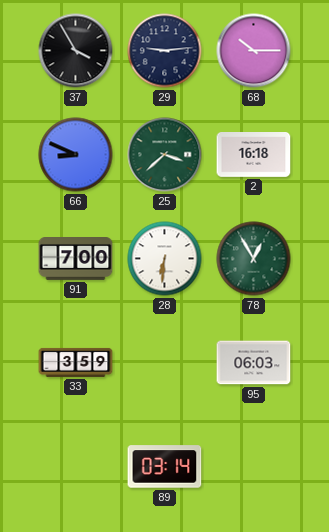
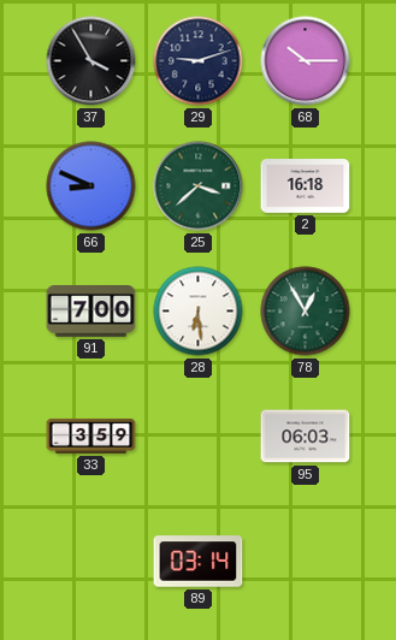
29: 9:14 -> 9:12 (199, 61)
28: 6:31 -> 6:29 (199, 312)
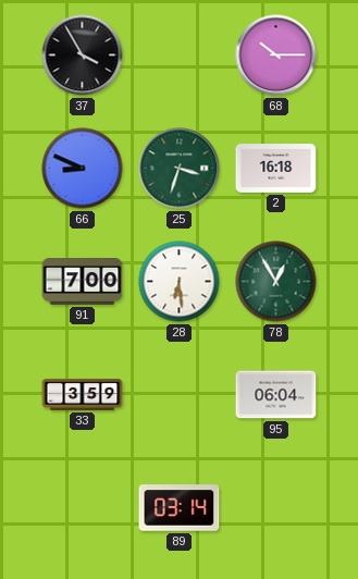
29: 9:12 -> none (199, 61)
25: 3:38 -> 3:33 (180, 169)
95: 06:03 -> 06:04 (276, 395)
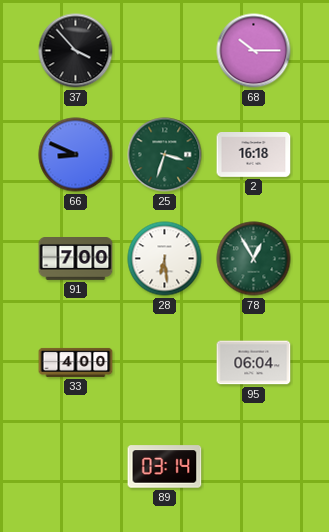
37: 3:55 -> 3:53 (76, 51)
33: 3:59 -> 4:00 (76, 362)
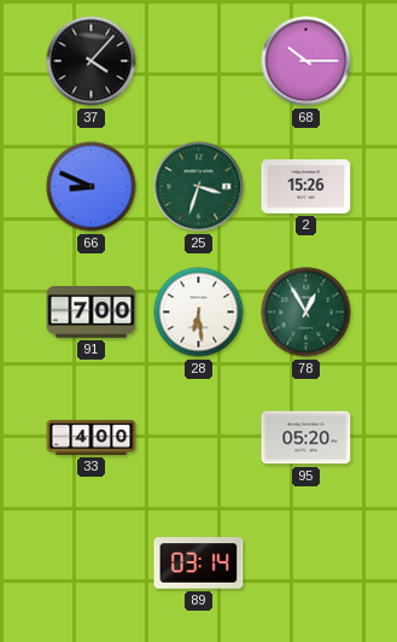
37: 3:53 -> 4:07 (92, 62)
2: 16:18 -> 15:26 (306, 187)
95: 06:04 -> 05:20 (306, 438)
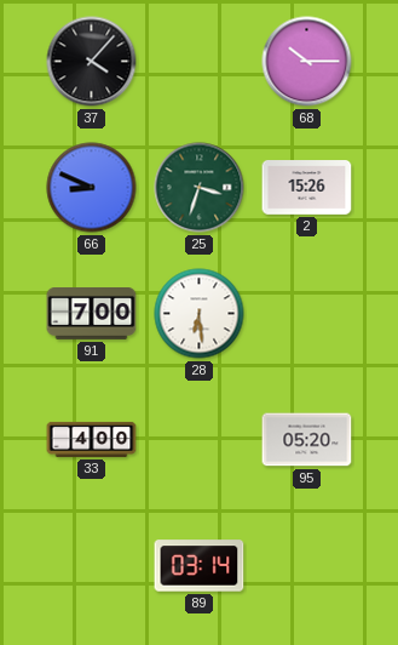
78: 12:55 -> none (306, 313)
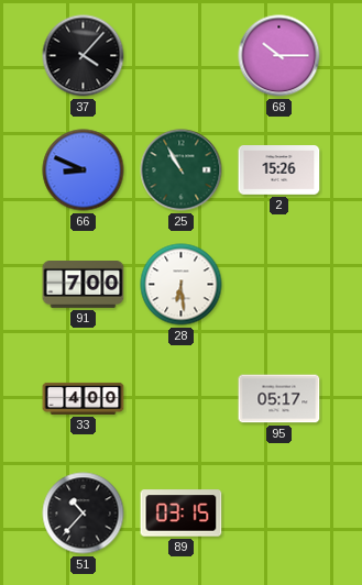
25: 3:33 -> 10:55 (182, 170)
95: 05:20 -> 05:17 (279, 399)
51: none -> 10:37 (84, 514)
89: 03:14 -> 03:15 (182, 514)
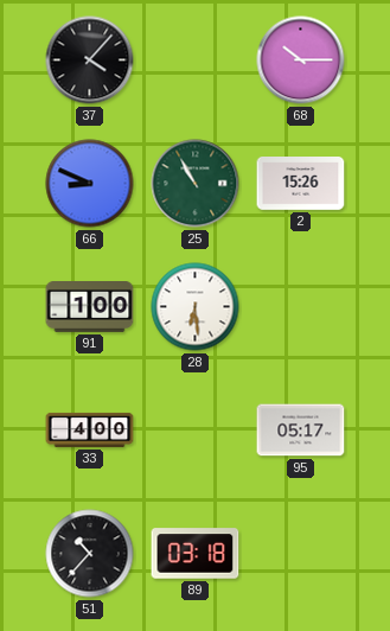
91: 7:00 -> 1:00 (90, 307)
89: 03:15 -> 03:18 (196, 554)
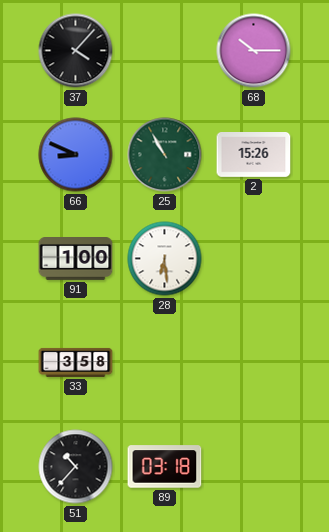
33: 4:00 -> 3:58 (76, 362)
95: 05:17 -> none (301, 431)
